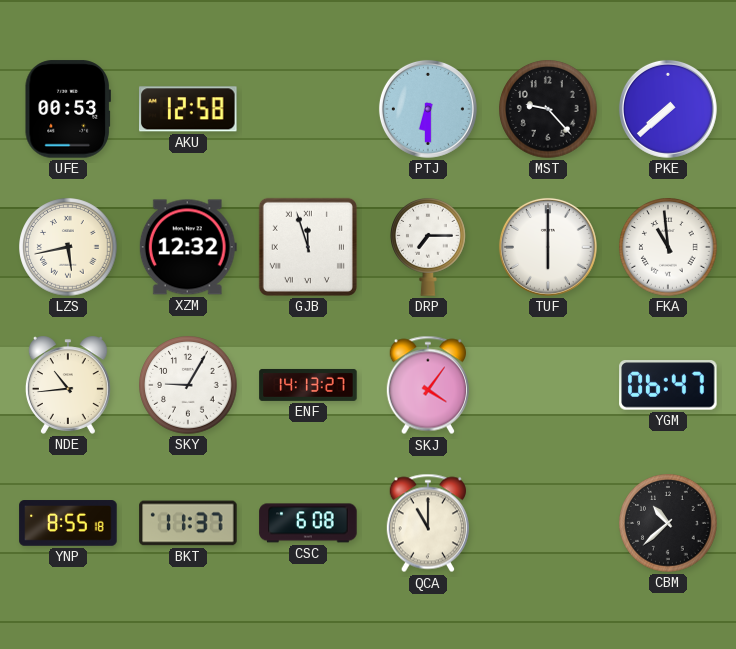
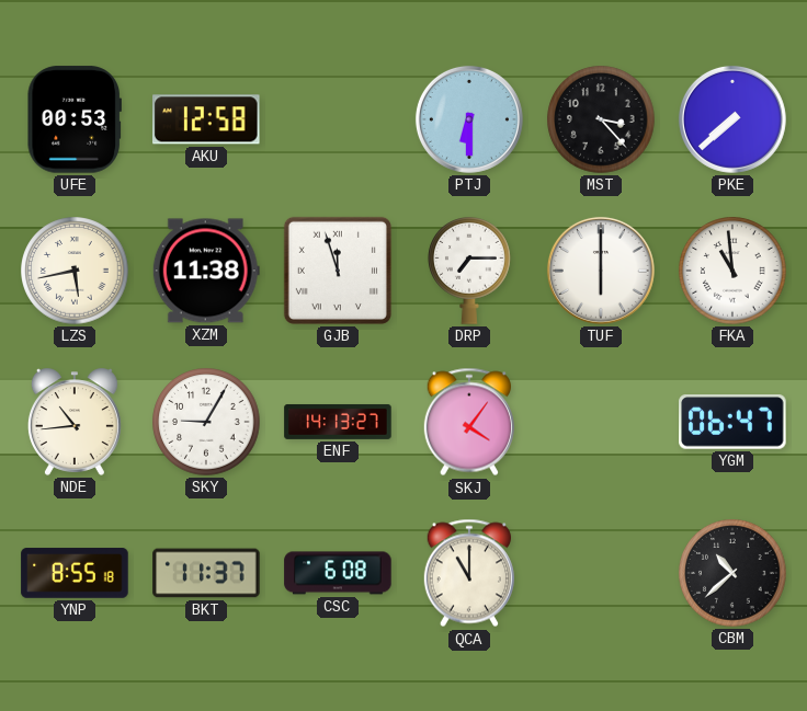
MST: 9:23 -> 3:23 (601, 119)
XZM: 12:32 -> 11:38 (206, 271)
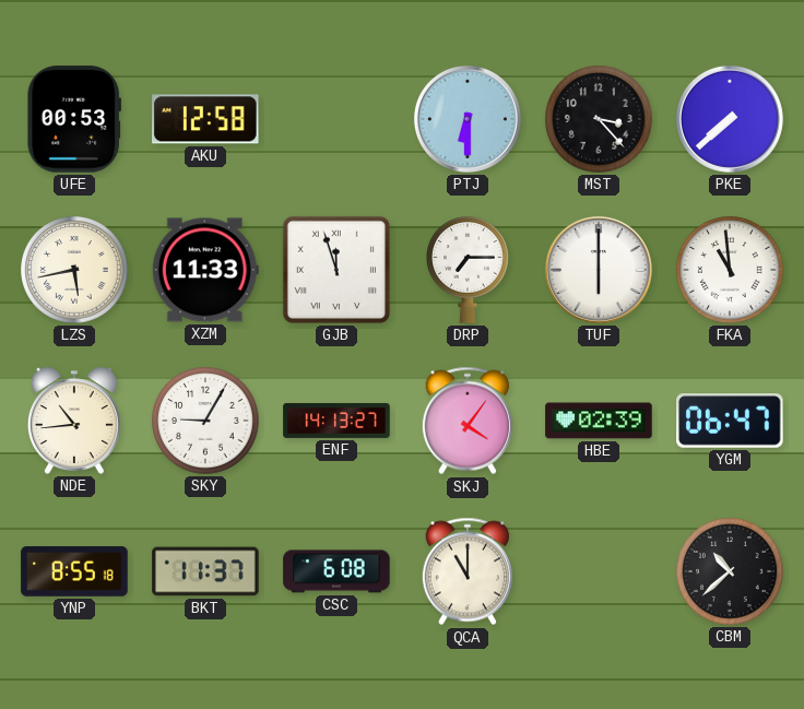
XZM: 11:38 -> 11:33 (205, 270)
HBE: none -> 02:39 (599, 421)
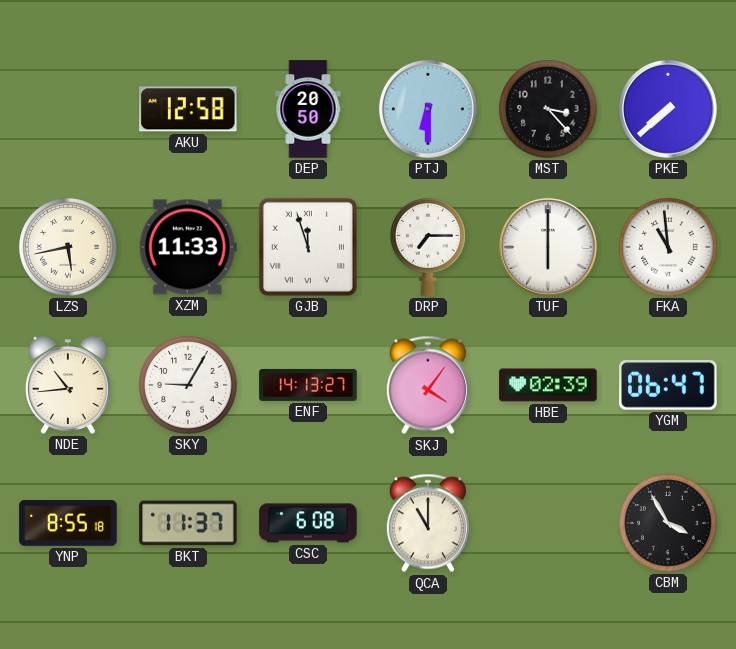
UFE: 00:53 -> none (74, 119)
DEP: none -> 20:50 (308, 109)
CBM: 10:38 -> 3:55 (668, 523)
